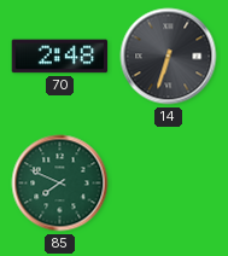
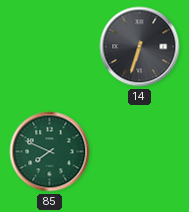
70: 2:48 -> none (60, 57)
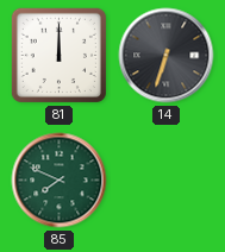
81: none -> 12:00 (58, 55)
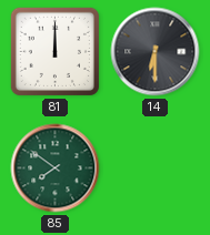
14: 6:33 -> 6:30 (156, 52)
85: 7:49 -> 7:51 (56, 168)
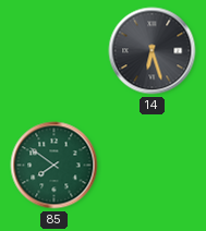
81: 12:00 -> none (54, 51)
14: 6:30 -> 6:27 (153, 51)
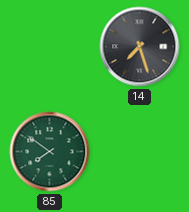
14: 6:27 -> 7:27 (140, 47)
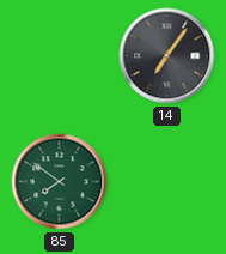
14: 7:27 -> 7:06 (167, 56)
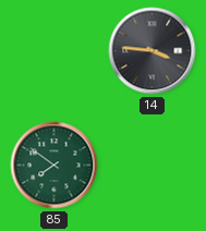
14: 7:06 -> 3:46 (153, 51)
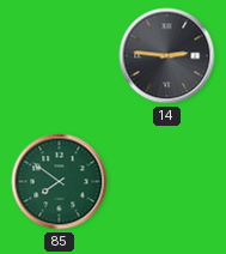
14: 3:46 -> 2:46 (167, 56)
